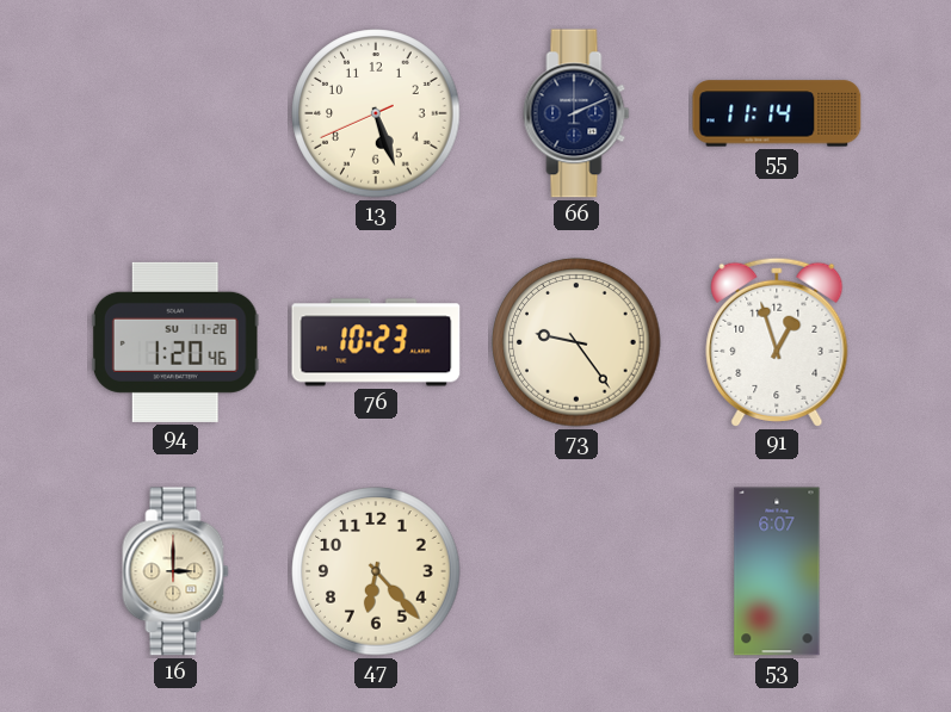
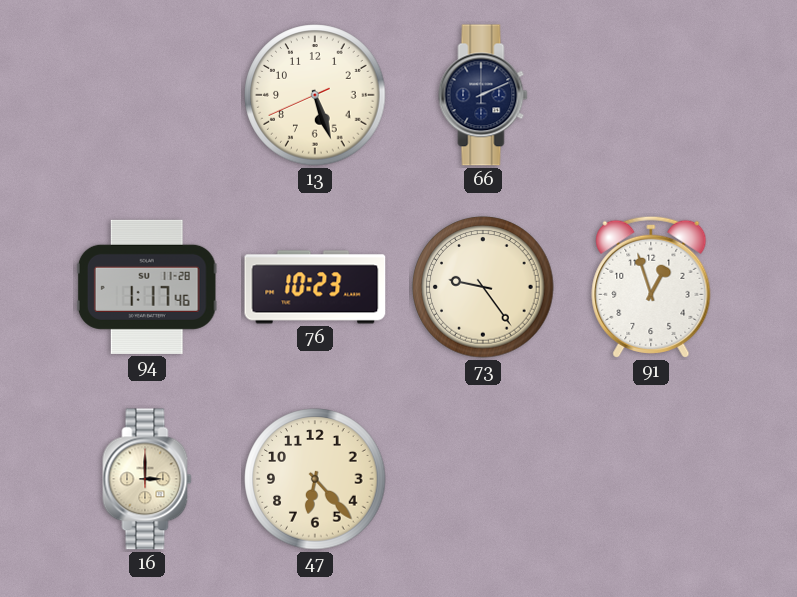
55: 11:14 -> none (777, 113)
94: 1:20 -> 1:17 (147, 287)
53: 6:07 -> none (777, 571)
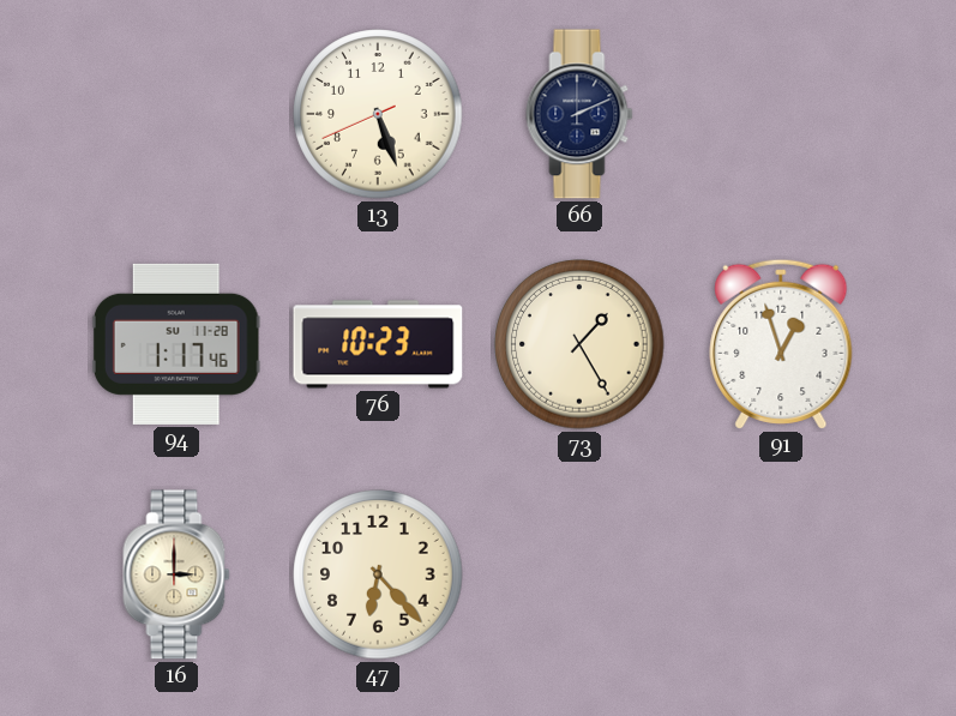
73: 9:24 -> 1:25 (579, 344)
